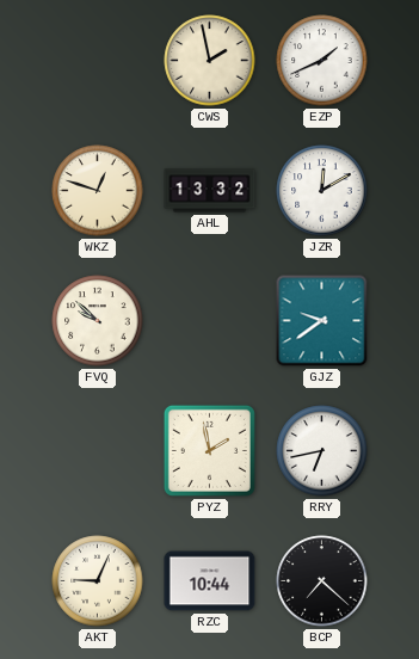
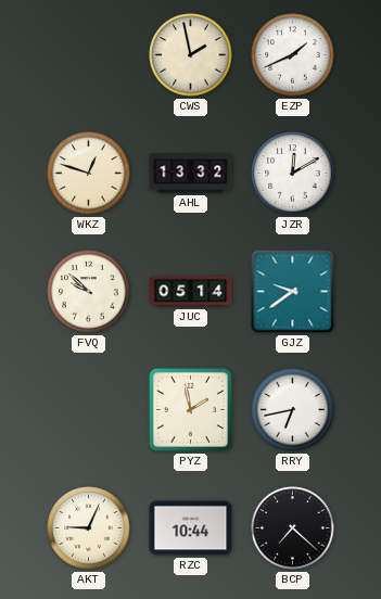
JUC: none -> 05:14 (191, 292)
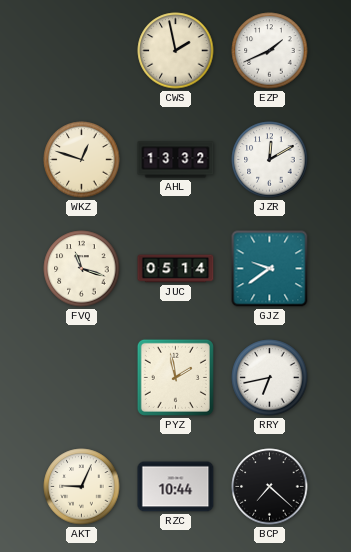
FVQ: 9:52 -> 11:18 (82, 269)
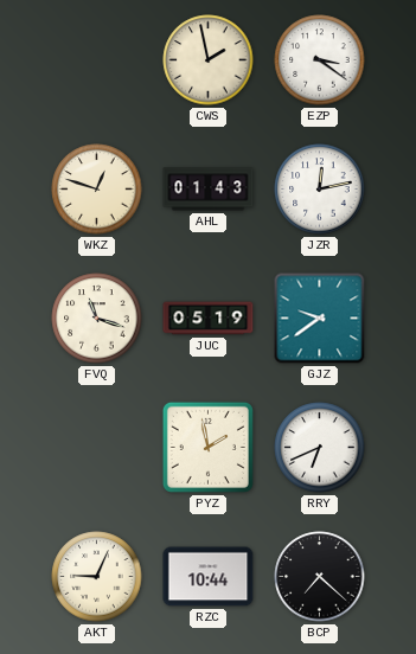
EZP: 1:41 -> 3:21 (320, 60)
AHL: 13:32 -> 01:43 (209, 190)
JZR: 12:10 -> 12:13 (320, 190)
JUC: 05:14 -> 05:19 (209, 319)
RRY: 6:43 -> 6:41 (320, 448)
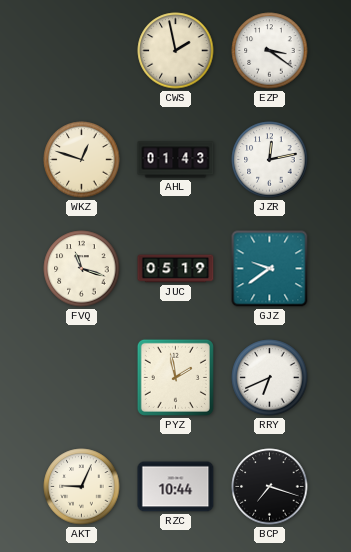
BCP: 7:22 -> 7:18 (270, 487)
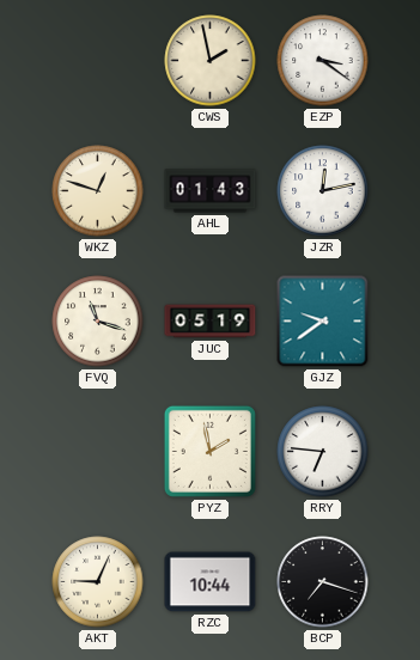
RRY: 6:41 -> 6:46 (323, 452)
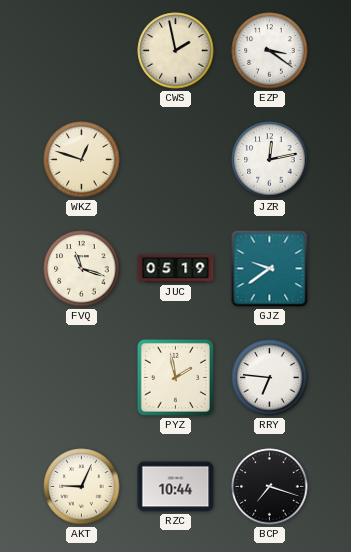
AHL: 01:43 -> none (211, 191)
